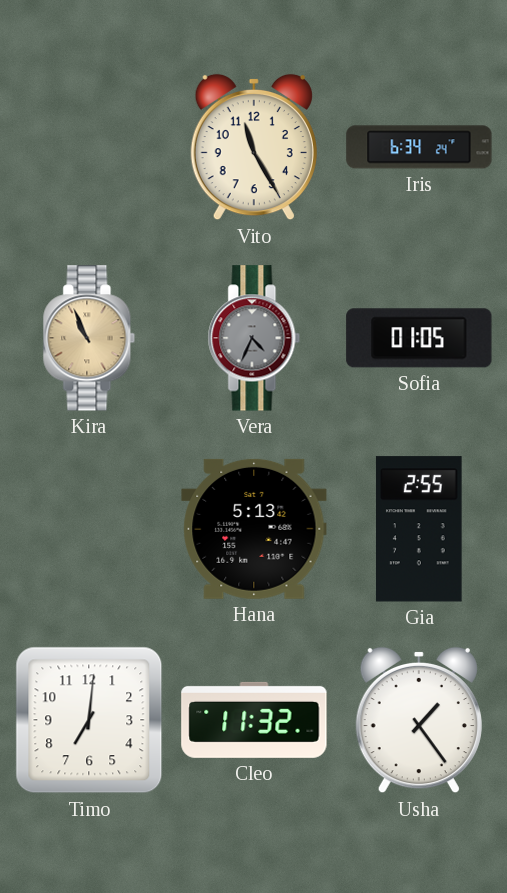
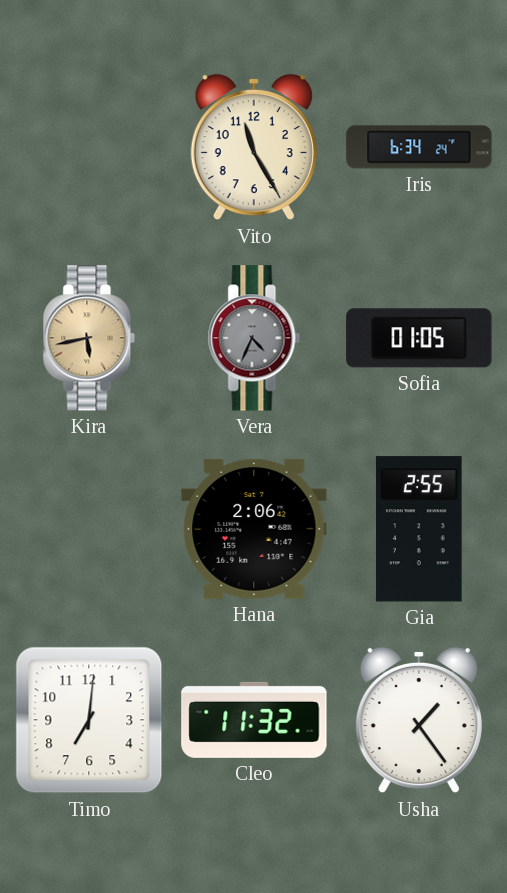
Kira: 10:56 -> 5:43 (89, 338)
Hana: 5:13 -> 2:06 (254, 529)
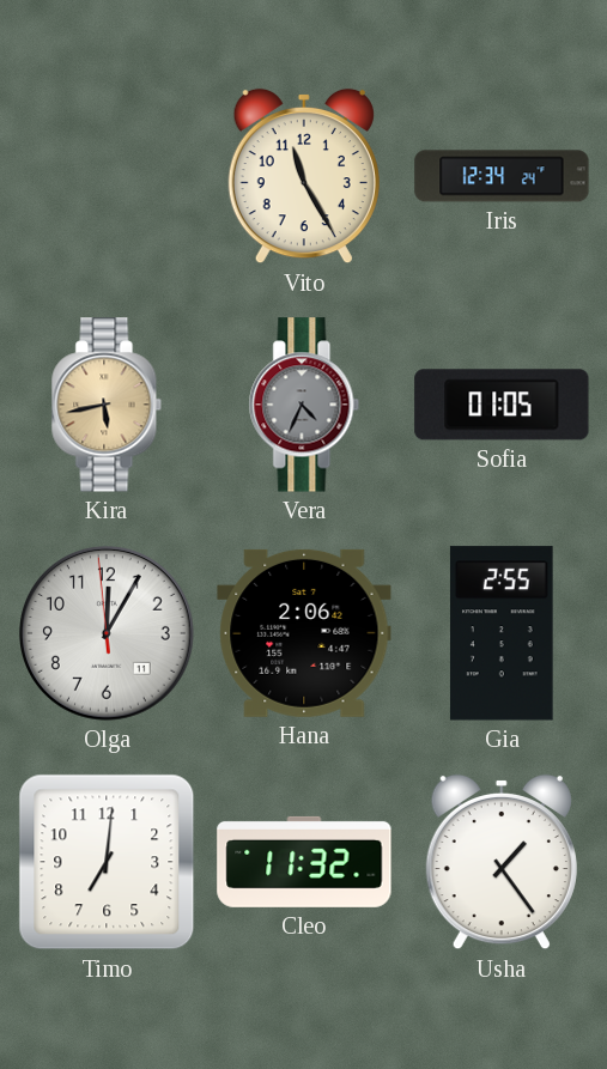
Iris: 6:34 -> 12:34 (502, 176)
Olga: none -> 12:04 (108, 634)
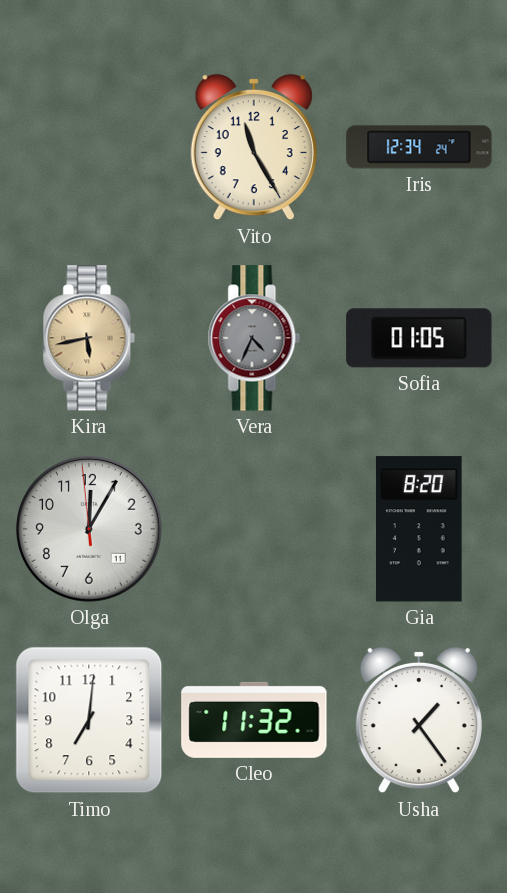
Hana: 2:06 -> none (304, 633)
Gia: 2:55 -> 8:20 (419, 529)
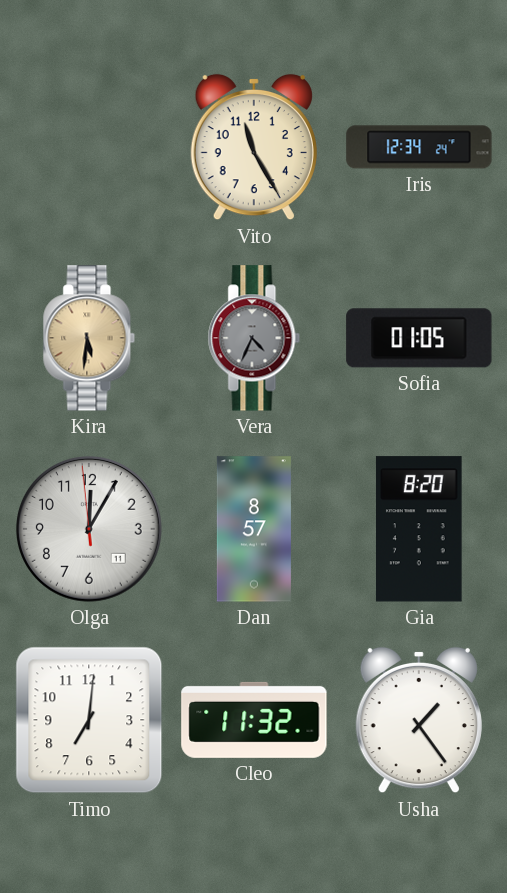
Kira: 5:43 -> 5:31 (89, 338)
Dan: none -> 8:57 (254, 529)
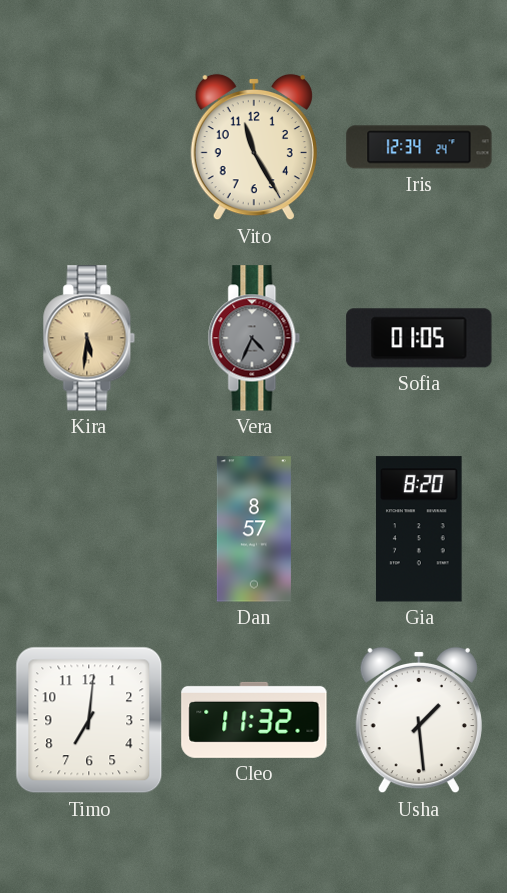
Olga: 12:04 -> none (90, 530)
Usha: 1:24 -> 1:29 (419, 720)
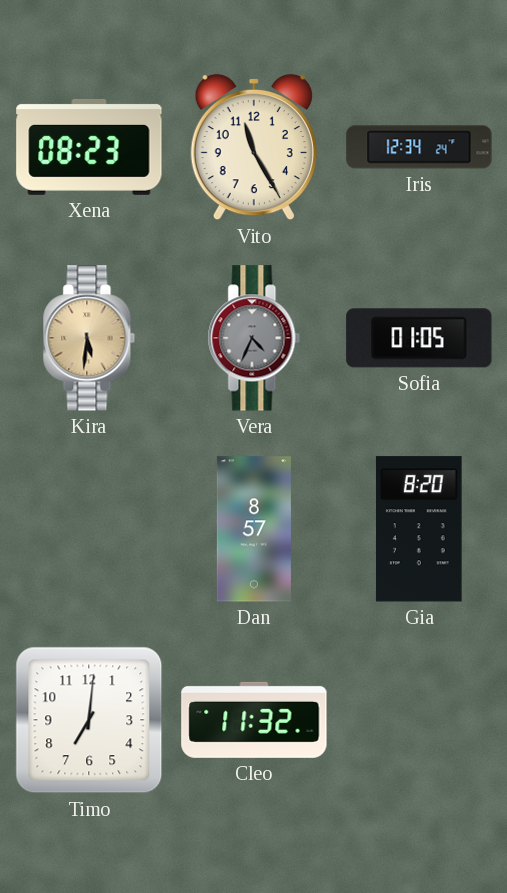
Xena: none -> 08:23 (89, 147)
Usha: 1:29 -> none (419, 720)
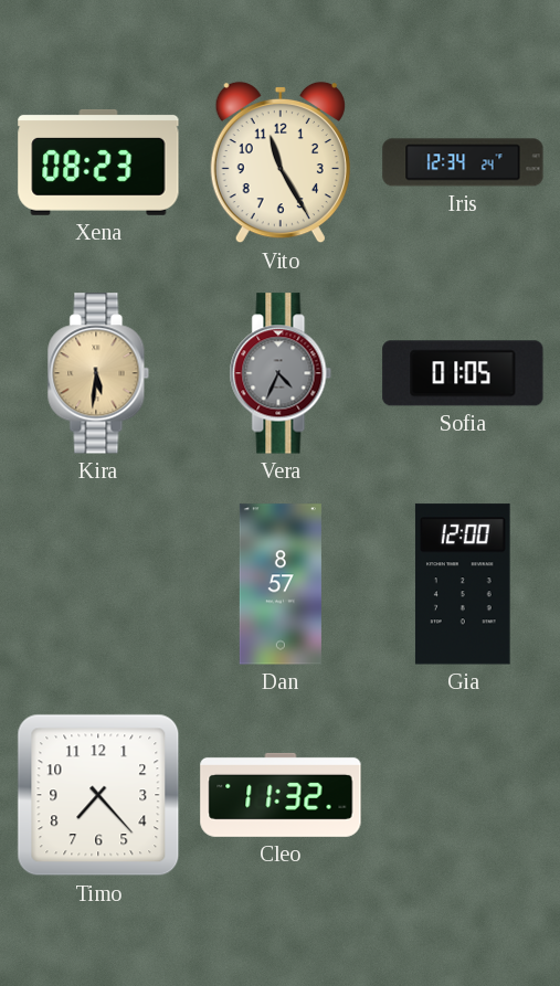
Gia: 8:20 -> 12:00 (463, 584)
Timo: 7:01 -> 7:23 (98, 795)
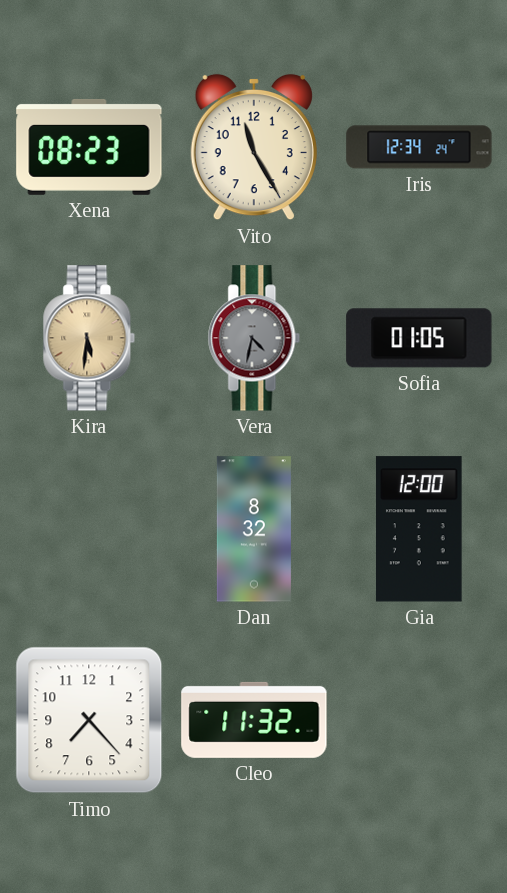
Vera: 4:34 -> 4:32 (254, 338)
Dan: 8:57 -> 8:32 (254, 529)
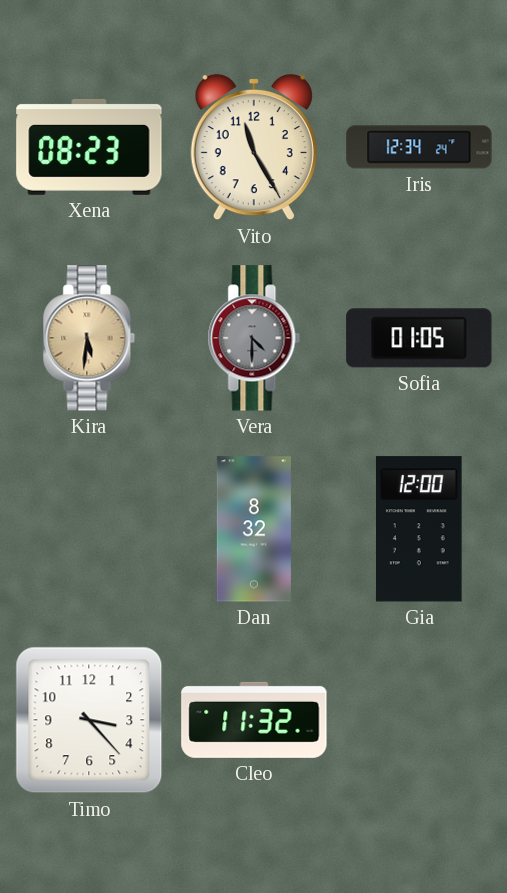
Vera: 4:32 -> 4:30 (254, 338)
Timo: 7:23 -> 3:23 (89, 720)
